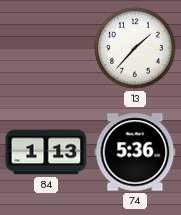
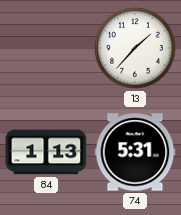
74: 5:36 -> 5:31 (135, 152)
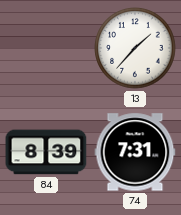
84: 1:13 -> 8:39 (46, 152)
74: 5:31 -> 7:31 (135, 152)
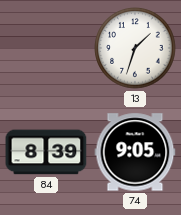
13: 1:37 -> 1:33 (135, 48)
74: 7:31 -> 9:05 (135, 152)
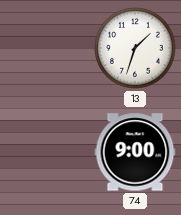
84: 8:39 -> none (46, 152)
74: 9:05 -> 9:00 (135, 152)
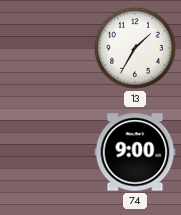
13: 1:33 -> 1:35 (135, 48)
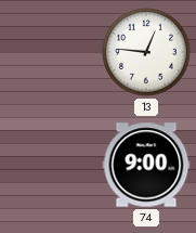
13: 1:35 -> 12:46 (146, 52)
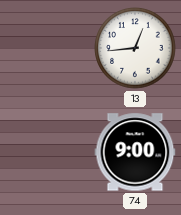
13: 12:46 -> 12:44 (135, 48)
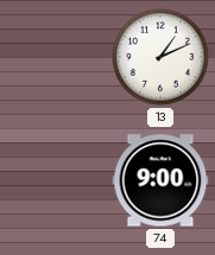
13: 12:44 -> 1:11 (160, 57)
